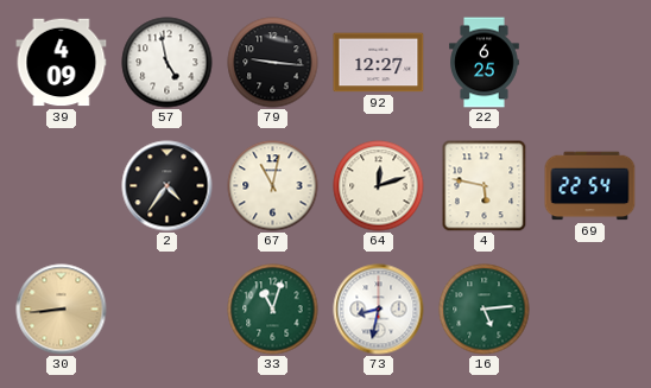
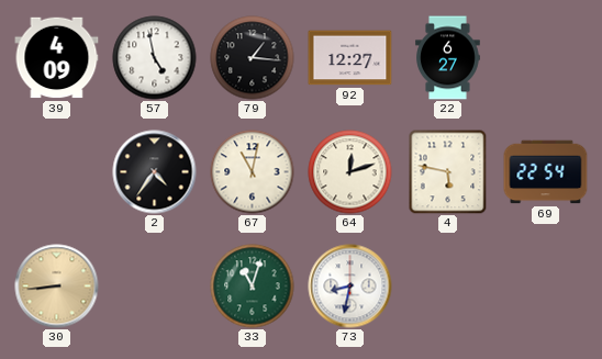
79: 9:16 -> 1:16 (253, 58)
22: 6:25 -> 6:27 (448, 58)
16: 5:14 -> none (485, 310)
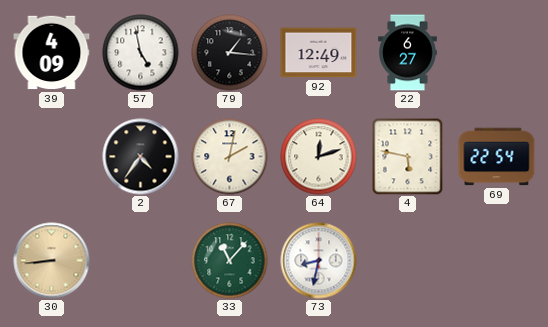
92: 12:27 -> 12:49 (319, 53)
67: 11:02 -> 2:02 (230, 157)
33: 11:03 -> 11:07 (230, 261)
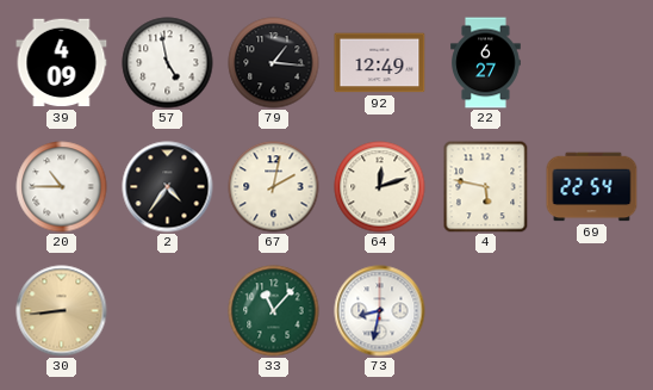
20: none -> 10:45 (62, 187)
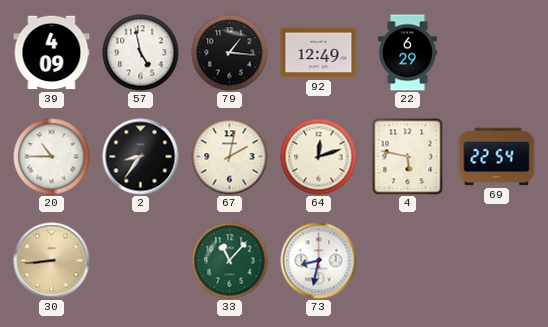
22: 6:27 -> 6:29 (408, 53)
2: 4:36 -> 8:36 (141, 157)
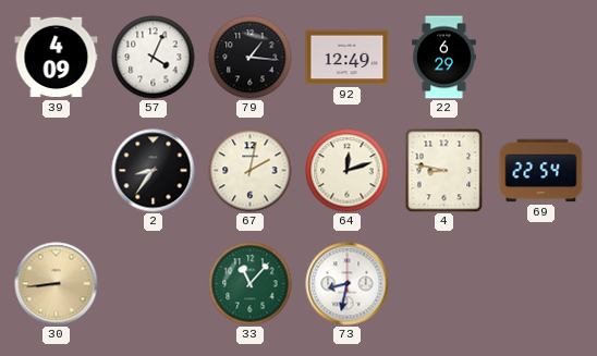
57: 4:58 -> 4:04 (154, 58)
20: 10:45 -> none (52, 157)
4: 5:47 -> 8:47 (444, 170)
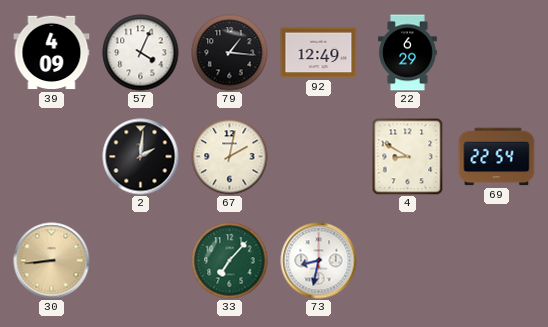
2: 8:36 -> 2:01 (141, 157)
64: 12:12 -> none (348, 171)
4: 8:47 -> 8:50 (408, 156)
33: 11:07 -> 7:07 (230, 261)
